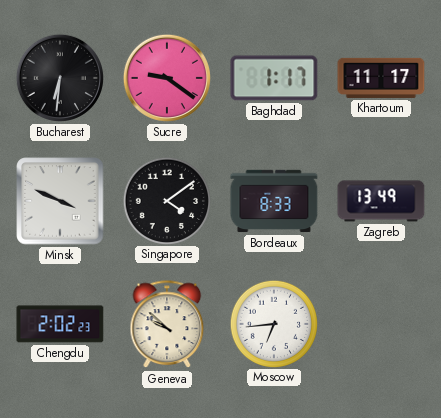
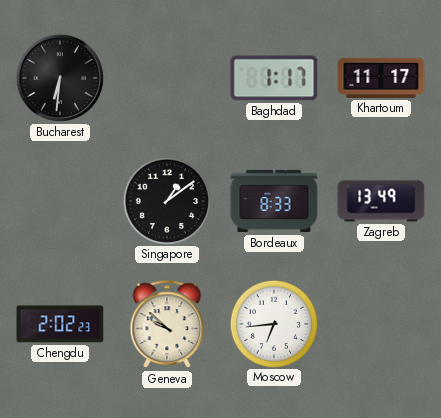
Sucre: 9:21 -> none (167, 78)
Minsk: 3:49 -> none (60, 201)
Singapore: 4:09 -> 1:09 (166, 200)
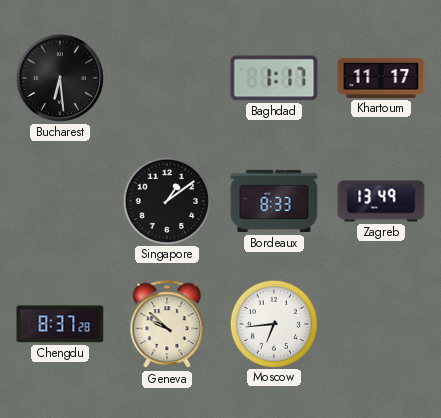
Bucharest: 6:31 -> 6:29 (60, 78)
Chengdu: 2:02 -> 8:37 (60, 324)
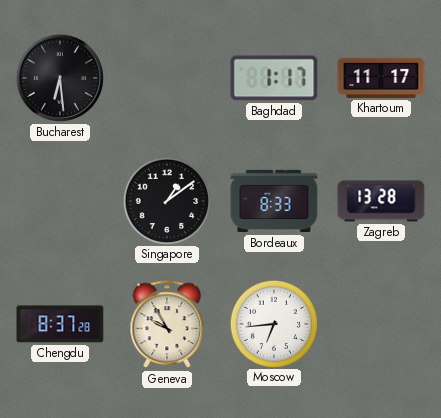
Zagreb: 13:49 -> 13:28 (381, 201)
Geneva: 9:52 -> 9:55 (167, 325)
